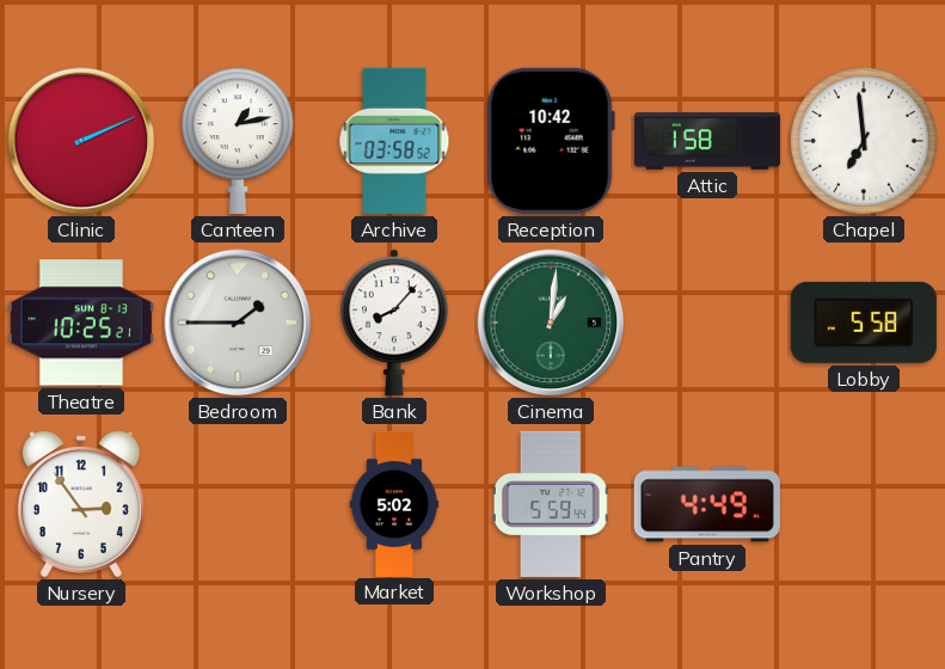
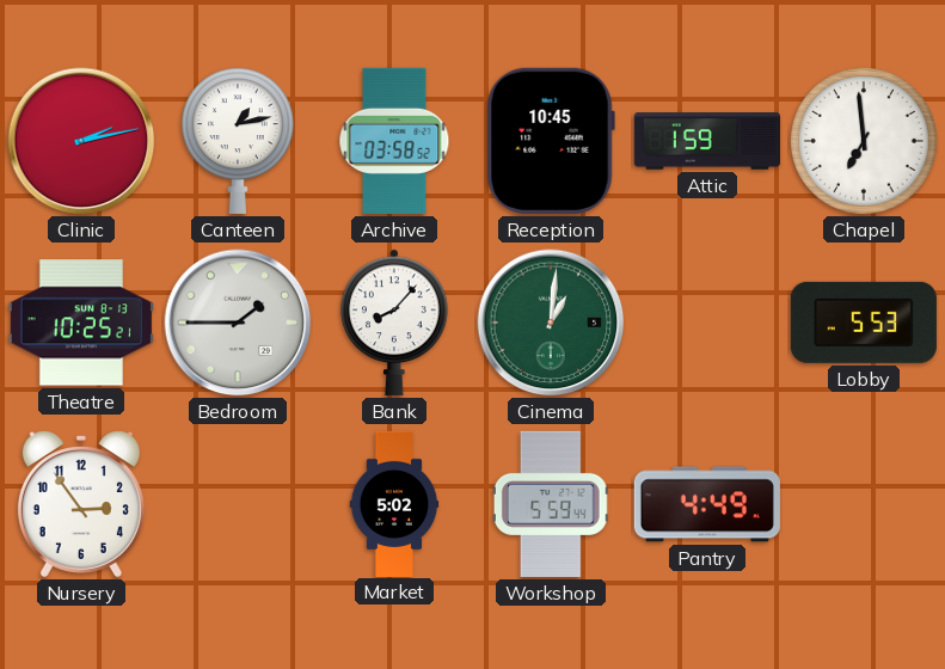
Clinic: 2:11 -> 2:13 (81, 141)
Reception: 10:42 -> 10:45 (551, 141)
Attic: 1:58 -> 1:59 (707, 141)
Lobby: 5:58 -> 5:53 (864, 323)
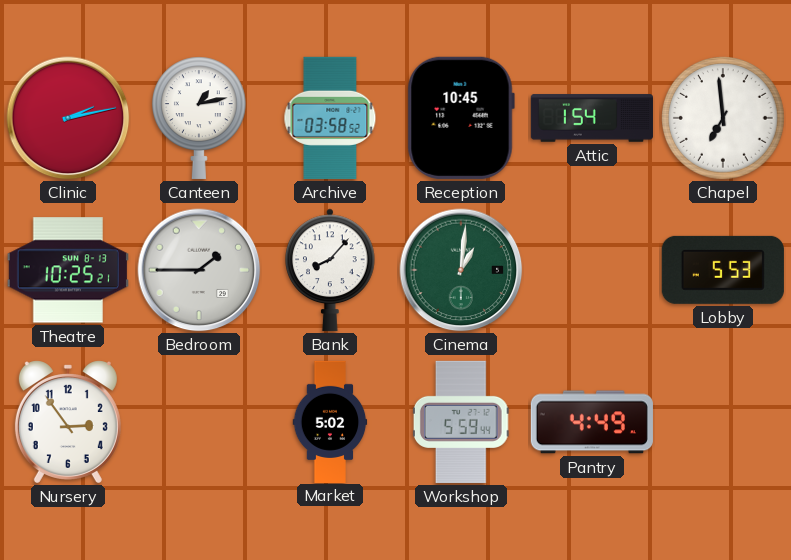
Attic: 1:59 -> 1:54 (592, 118)
